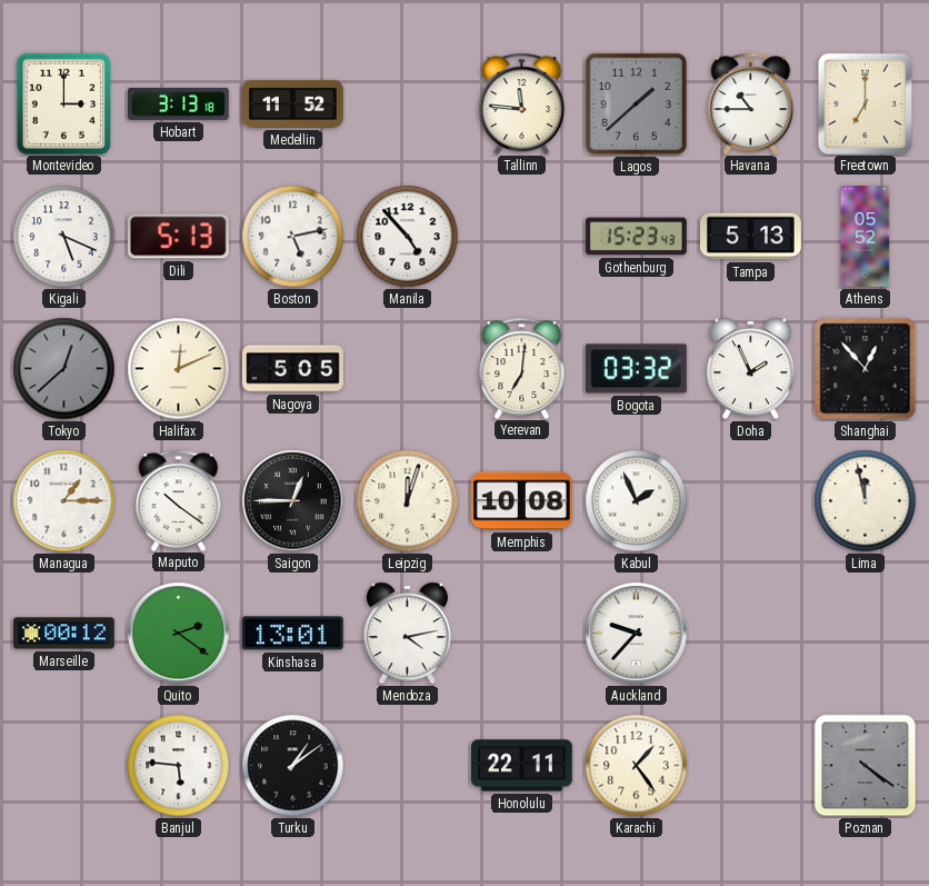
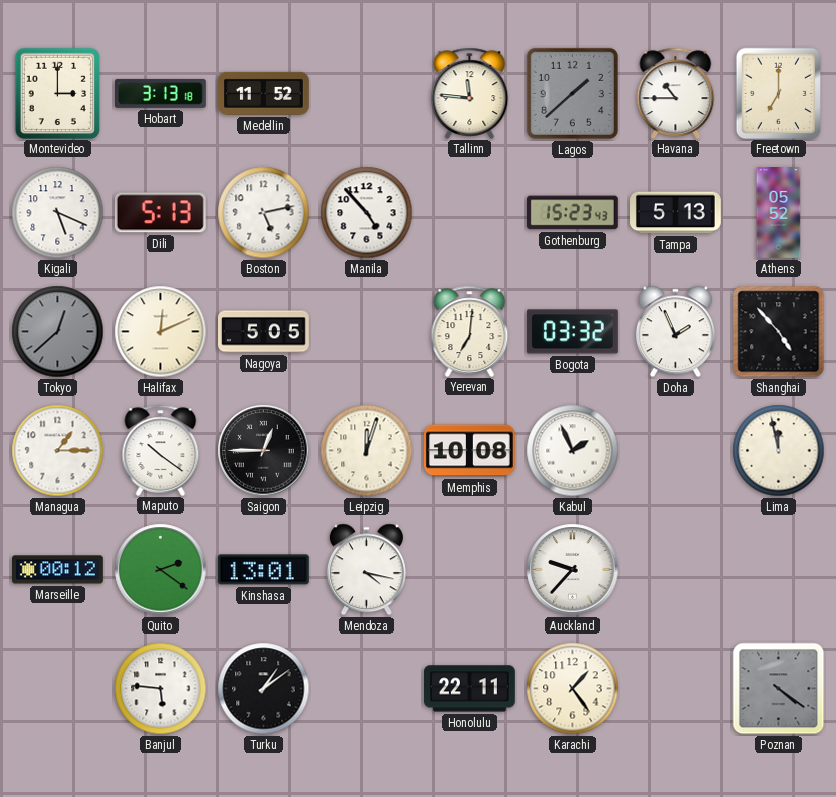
Shanghai: 12:53 -> 4:53 (779, 332)
Mendoza: 4:13 -> 4:17 (366, 570)
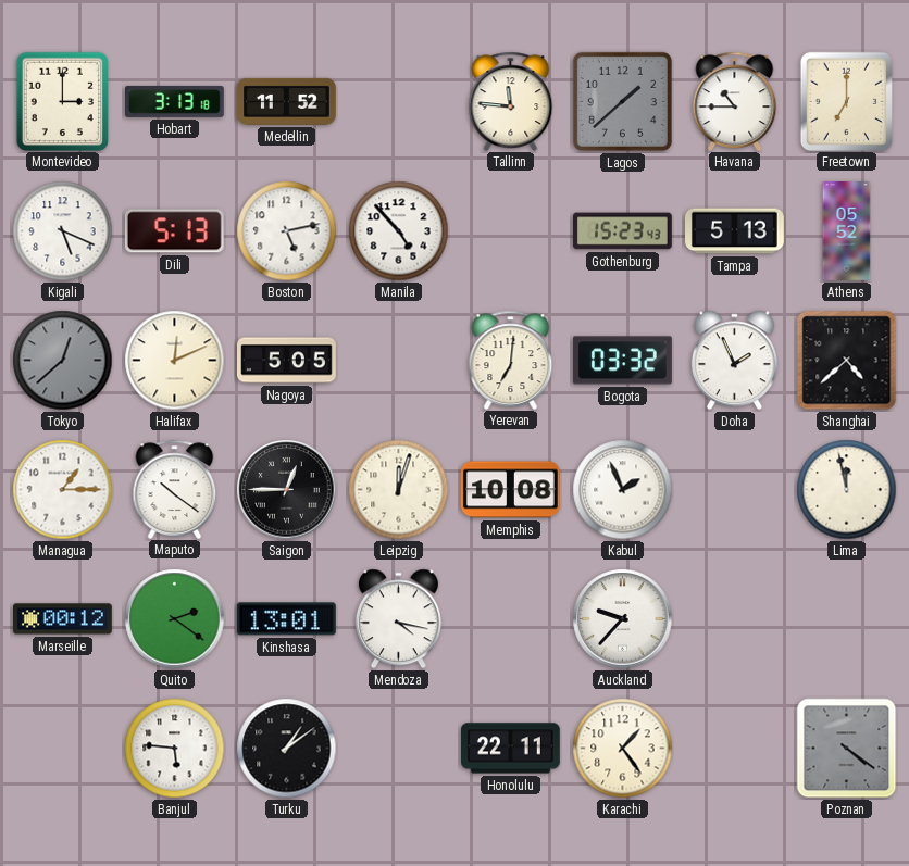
Shanghai: 4:53 -> 4:38 (847, 361)
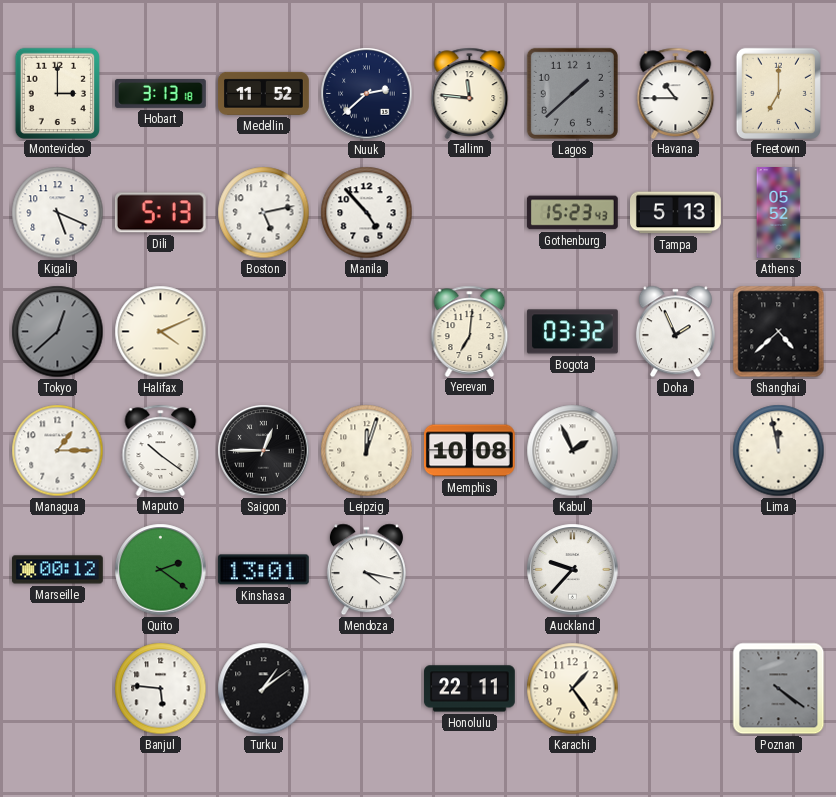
Nuuk: none -> 2:38 (367, 94)
Halifax: 12:11 -> 4:11 (161, 332)
Nagoya: 5:05 -> none (287, 361)
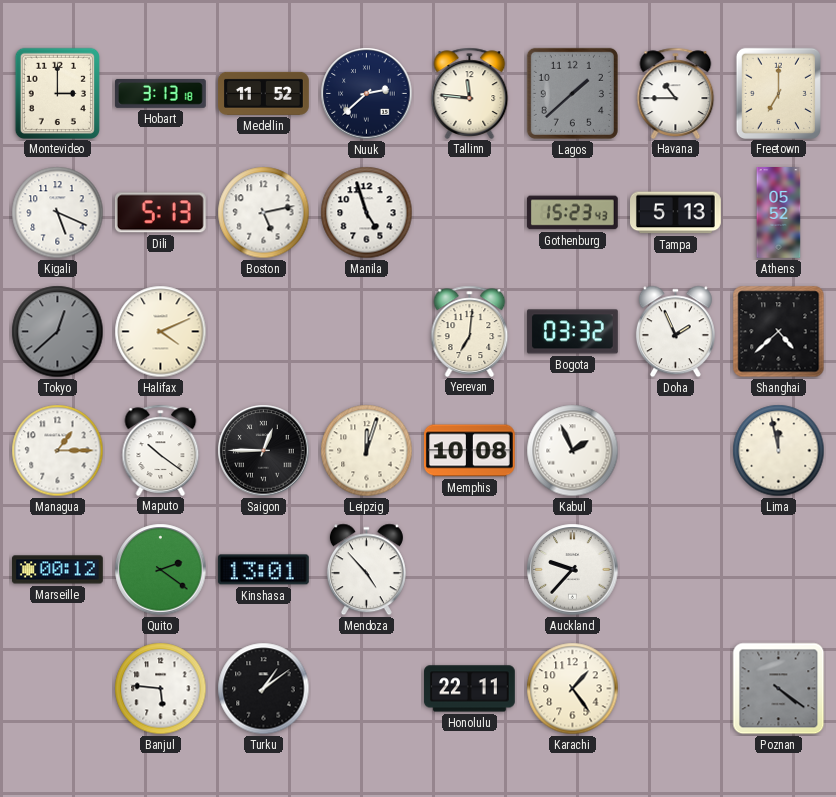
Manila: 4:53 -> 4:57 (367, 213)
Mendoza: 4:17 -> 4:53 (366, 570)
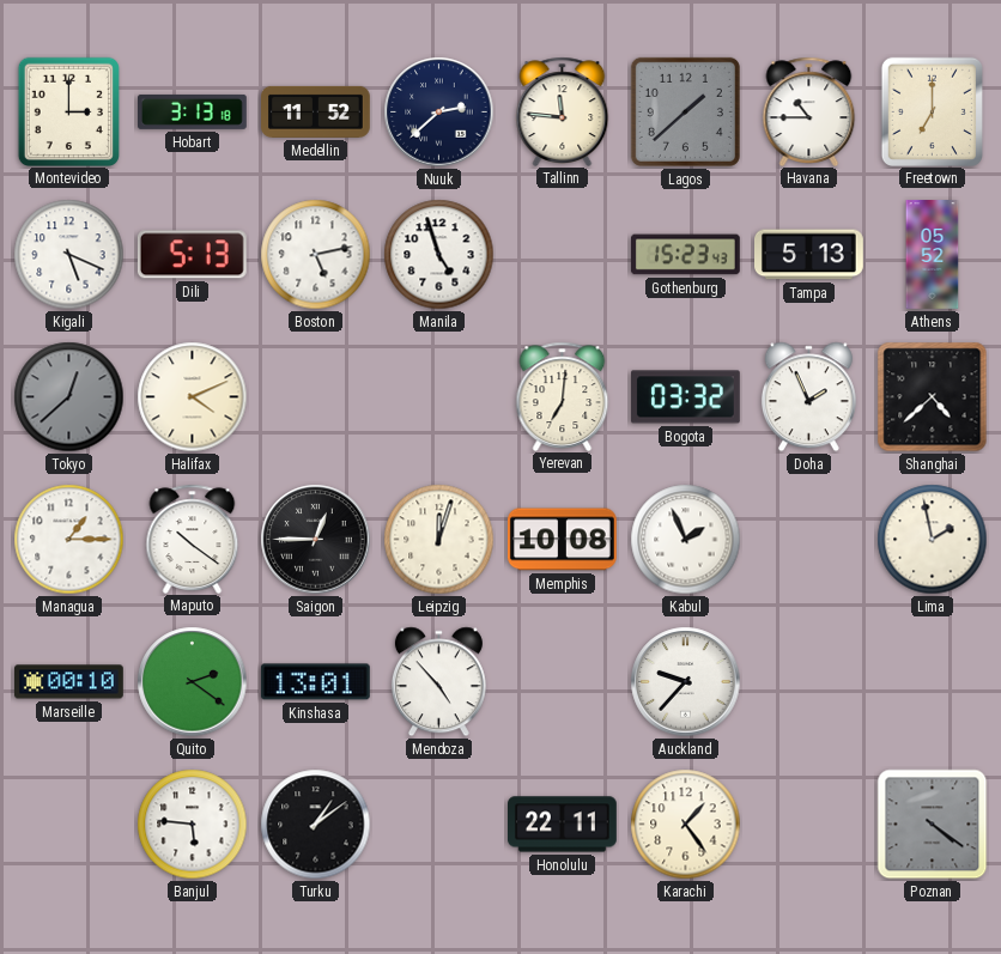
Lima: 11:58 -> 1:58 (933, 540)
Marseille: 00:12 -> 00:10 (69, 682)
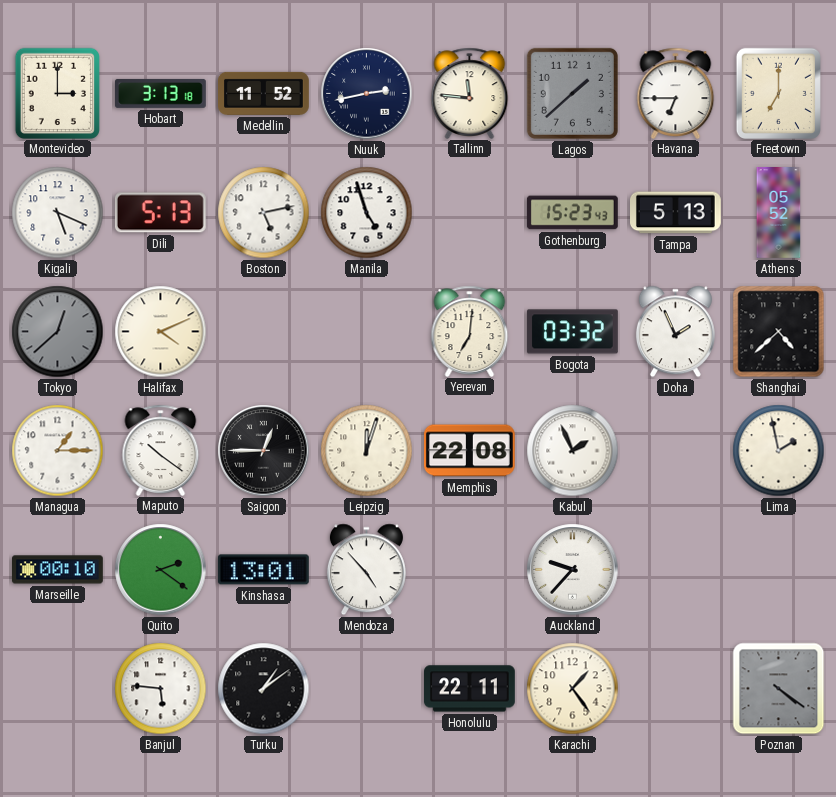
Nuuk: 2:38 -> 2:43 (367, 94)
Havana: 10:45 -> 6:45 (676, 93)
Memphis: 10:08 -> 22:08 (469, 451)
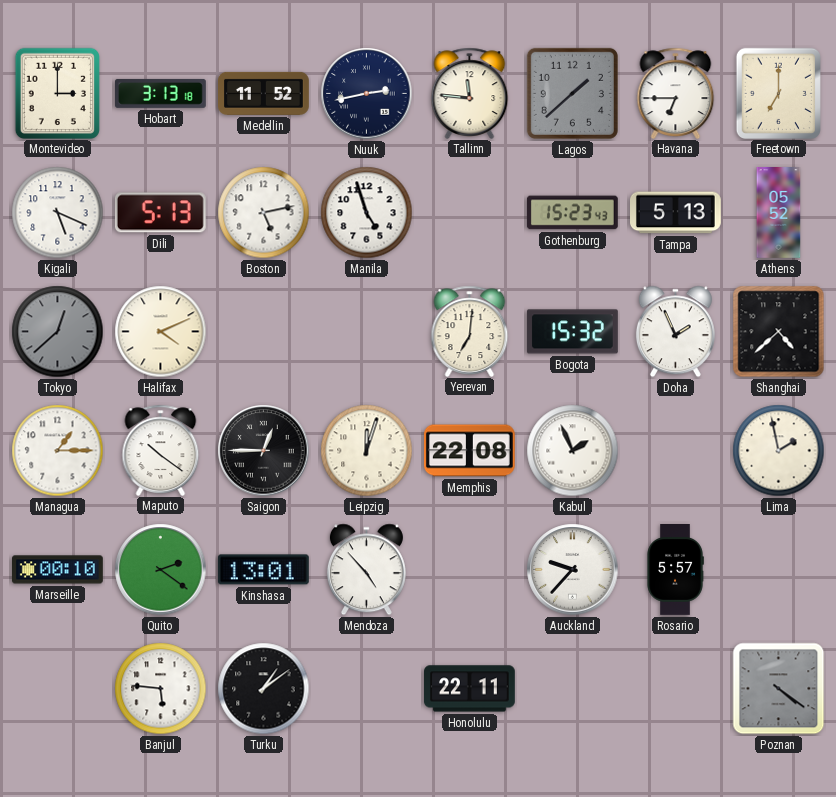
Bogota: 03:32 -> 15:32 (572, 332)
Rosario: none -> 5:57 (675, 570)
Karachi: 1:24 -> none (573, 689)
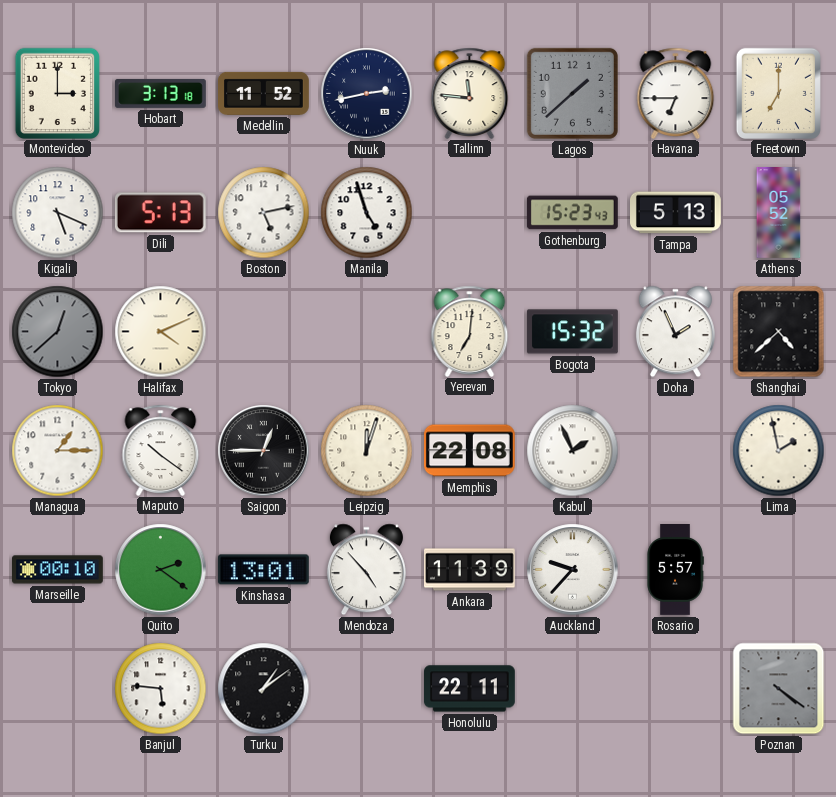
Ankara: none -> 11:39 (470, 570)
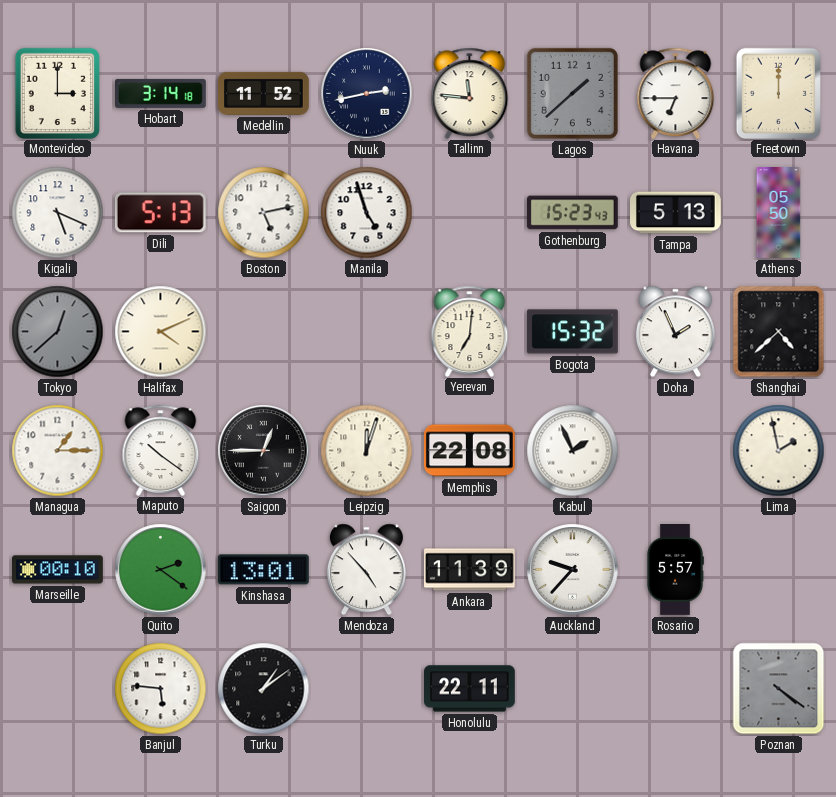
Hobart: 3:13 -> 3:14 (161, 93)
Freetown: 7:00 -> 12:00 (778, 93)
Athens: 05:52 -> 05:50 (779, 213)
